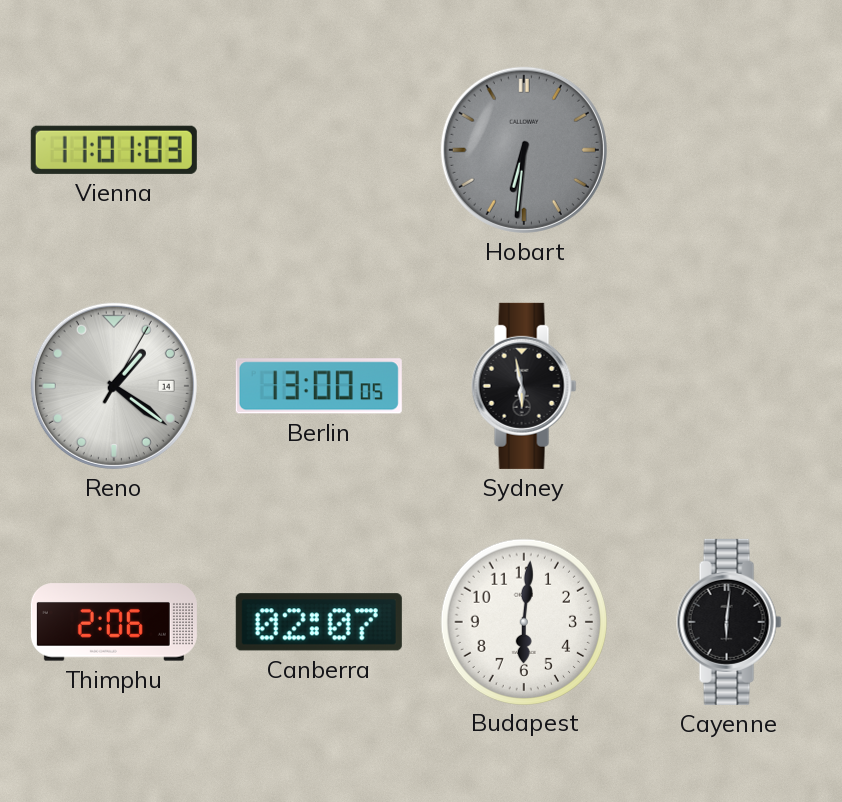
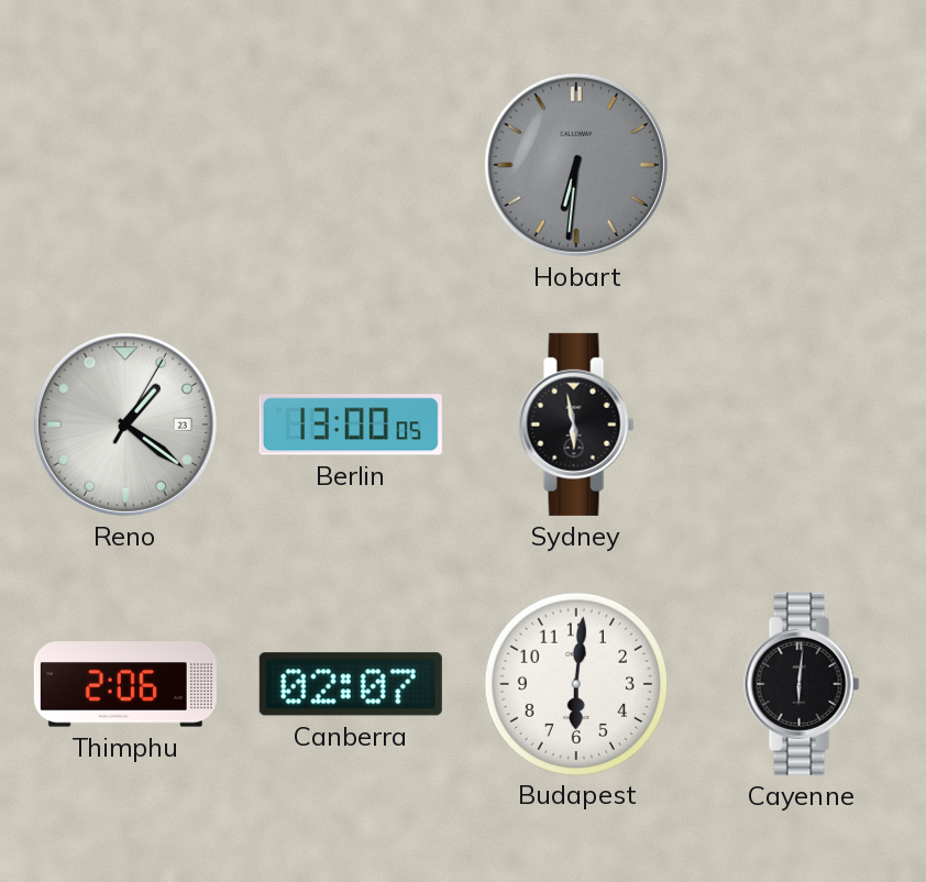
Vienna: 11:01 -> none (114, 150)
Reno date: 14 -> 23 (125, 425)
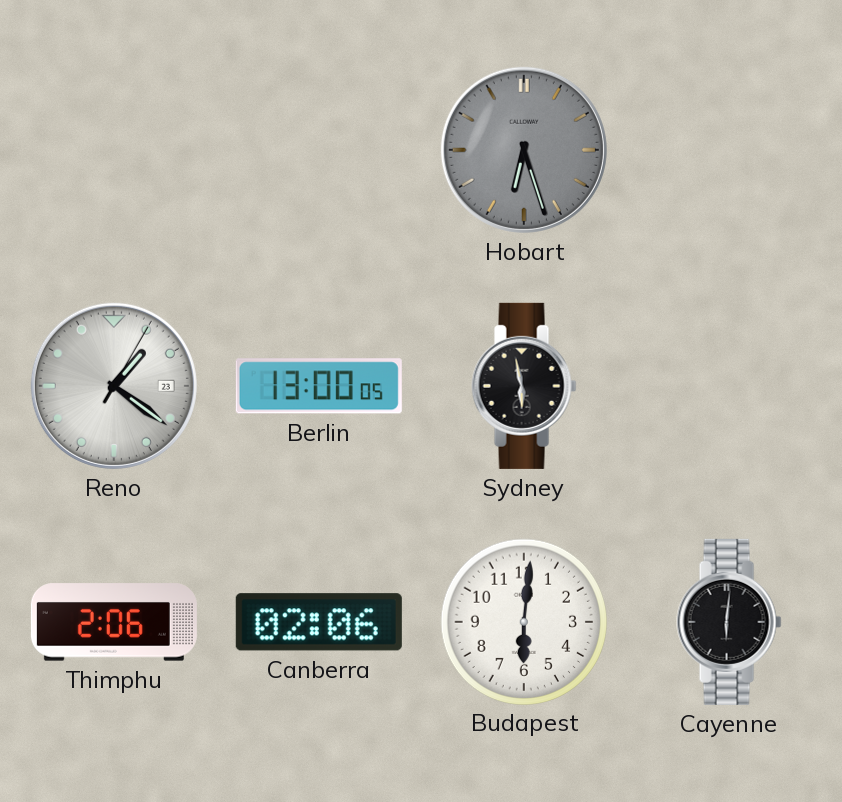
Hobart: 6:31 -> 6:27 (524, 150)
Canberra: 02:07 -> 02:06 (319, 622)
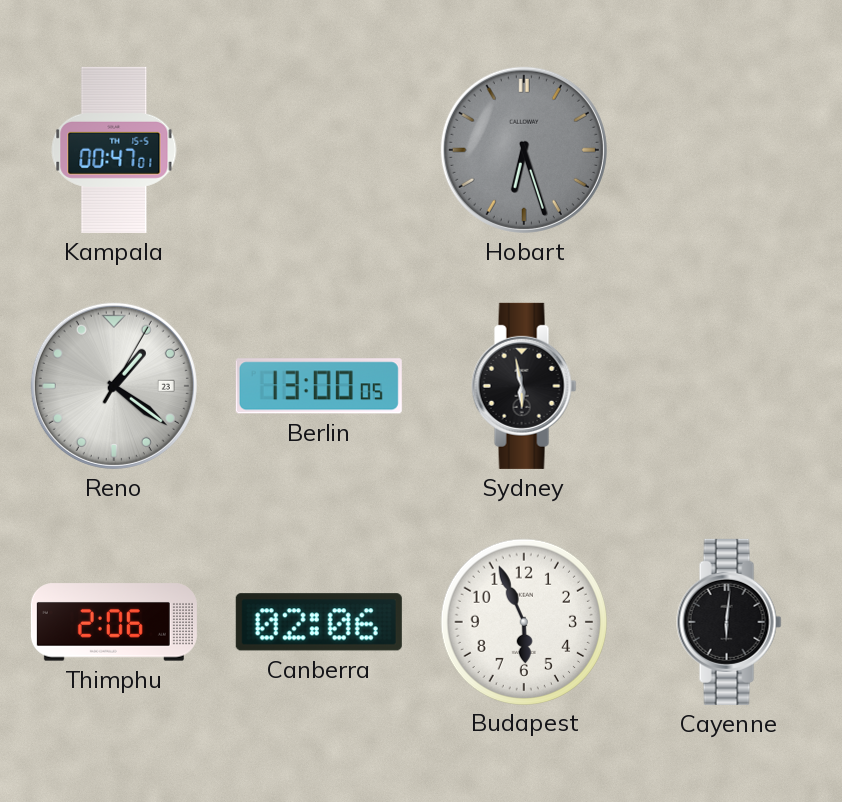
Kampala: none -> 00:47 (114, 150)
Budapest: 6:01 -> 5:56 (523, 621)
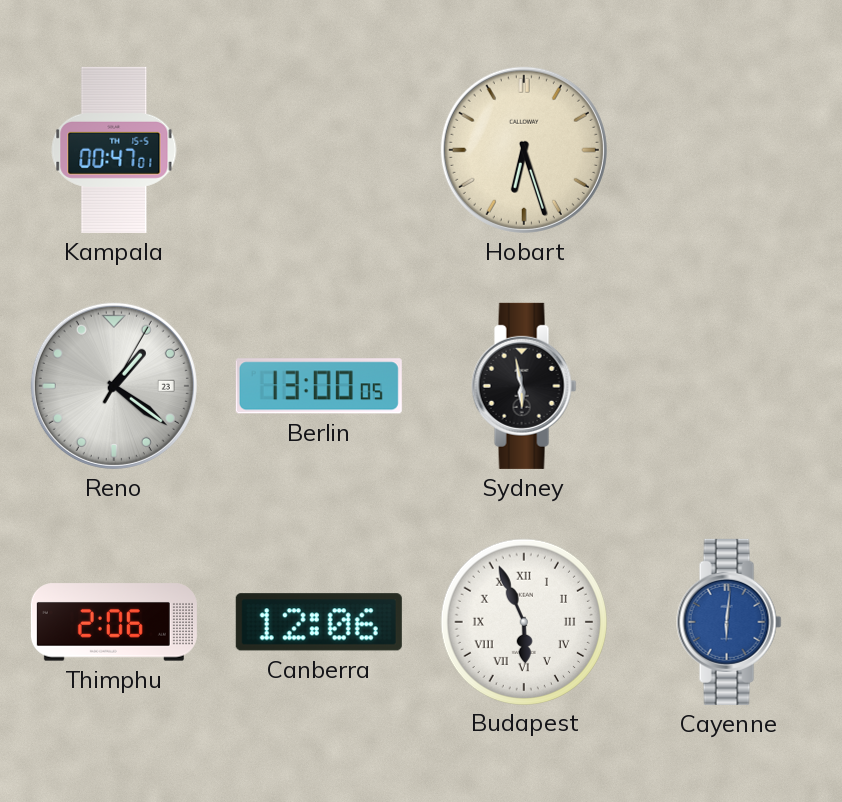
Hobart dial: grey -> cream (524, 150)
Canberra: 02:06 -> 12:06 (319, 622)
Budapest numerals: Arabic -> Roman (523, 621)
Cayenne dial: black -> blue (729, 622)
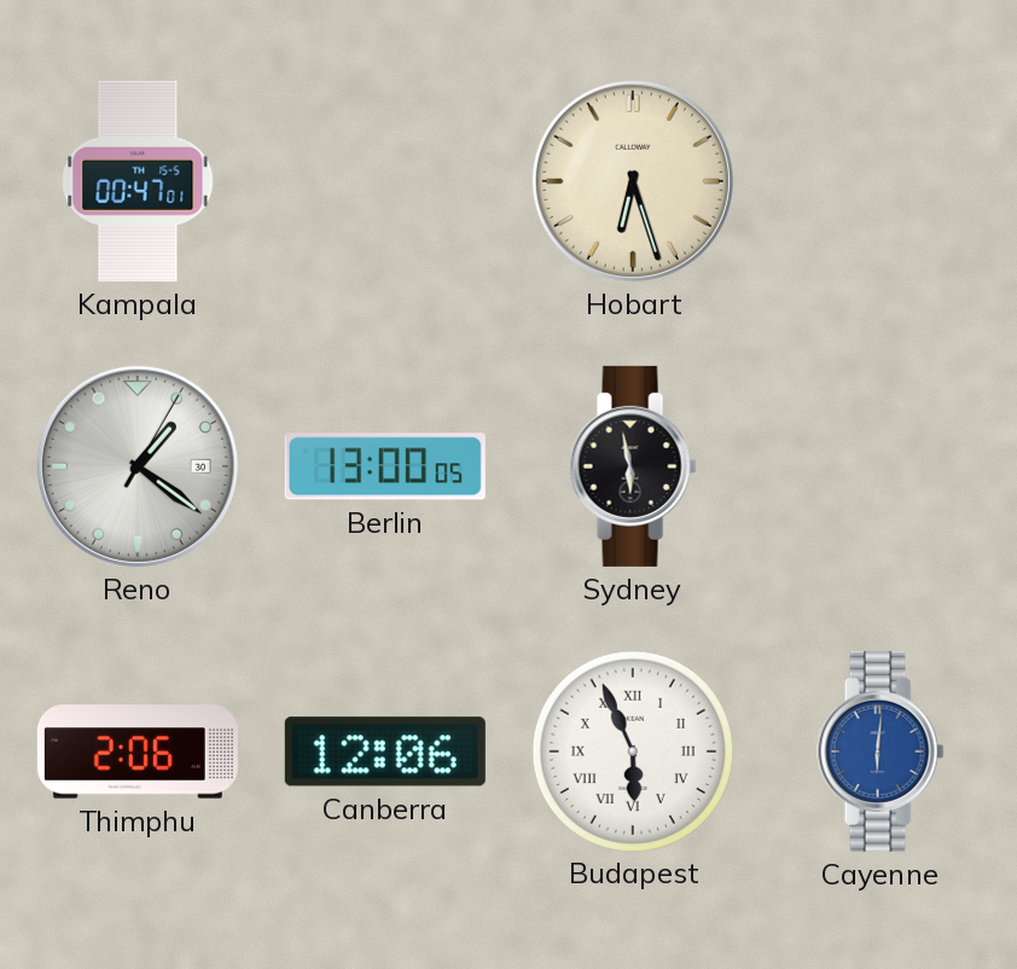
Reno date: 23 -> 30 (138, 466)
